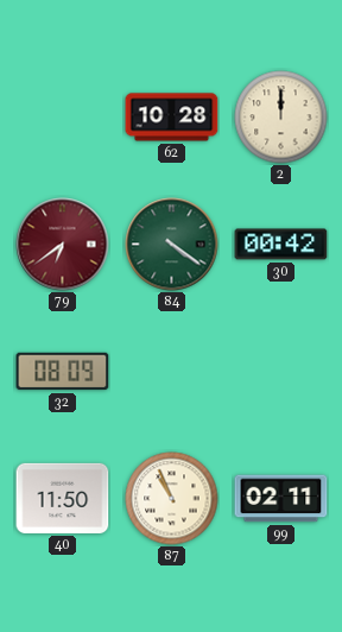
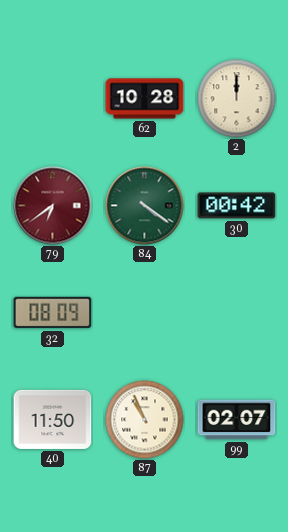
99: 02:11 -> 02:07 (237, 420)
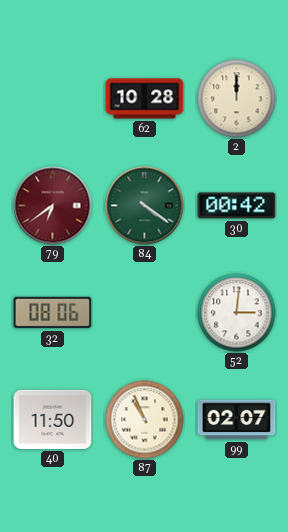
32: 08:09 -> 08:06 (53, 313)
52: none -> 3:01 (237, 313)
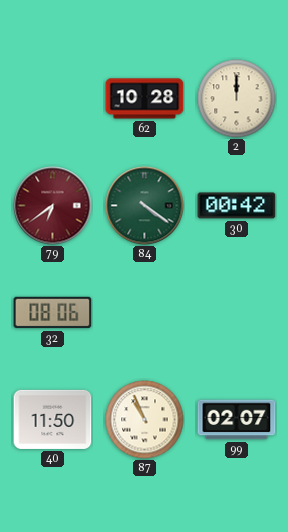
52: 3:01 -> none (237, 313)
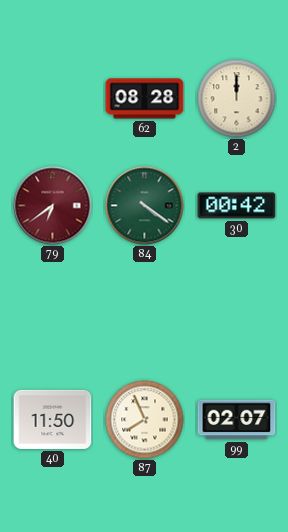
62: 10:28 -> 08:28 (145, 99)
32: 08:06 -> none (53, 313)
87: 10:56 -> 7:56 (145, 420)
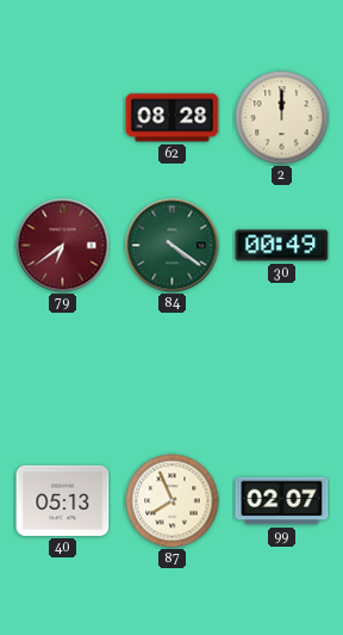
30: 00:42 -> 00:49 (282, 246)
40: 11:50 -> 05:13 (63, 500)
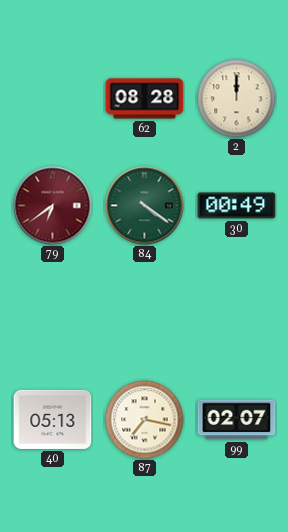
87: 7:56 -> 7:17 (145, 420)
